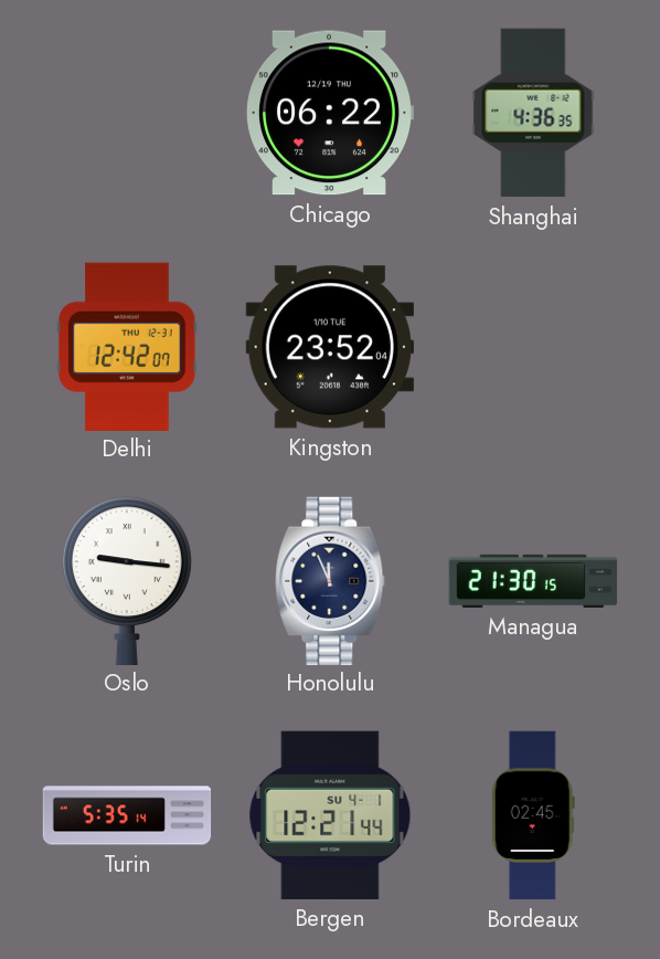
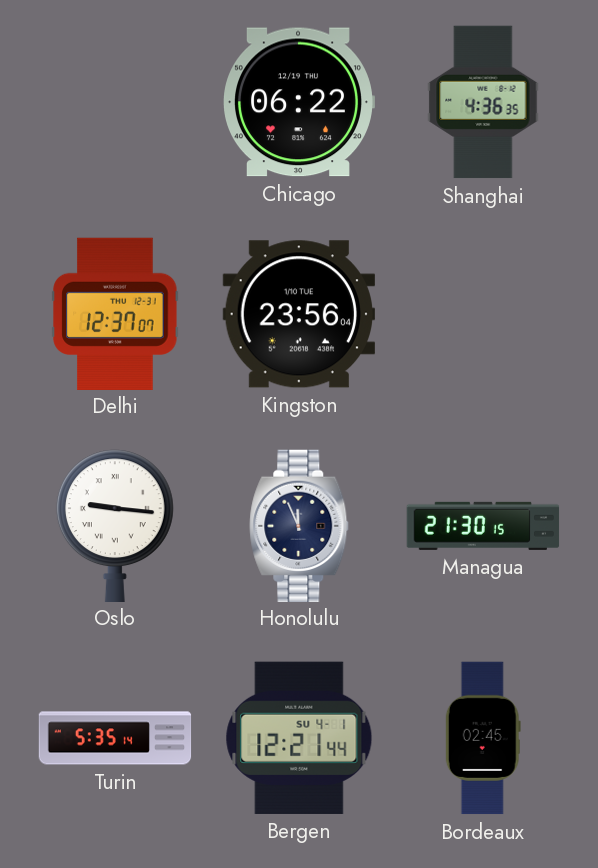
Delhi: 12:42 -> 12:37 (115, 313)
Kingston: 23:52 -> 23:56 (298, 314)
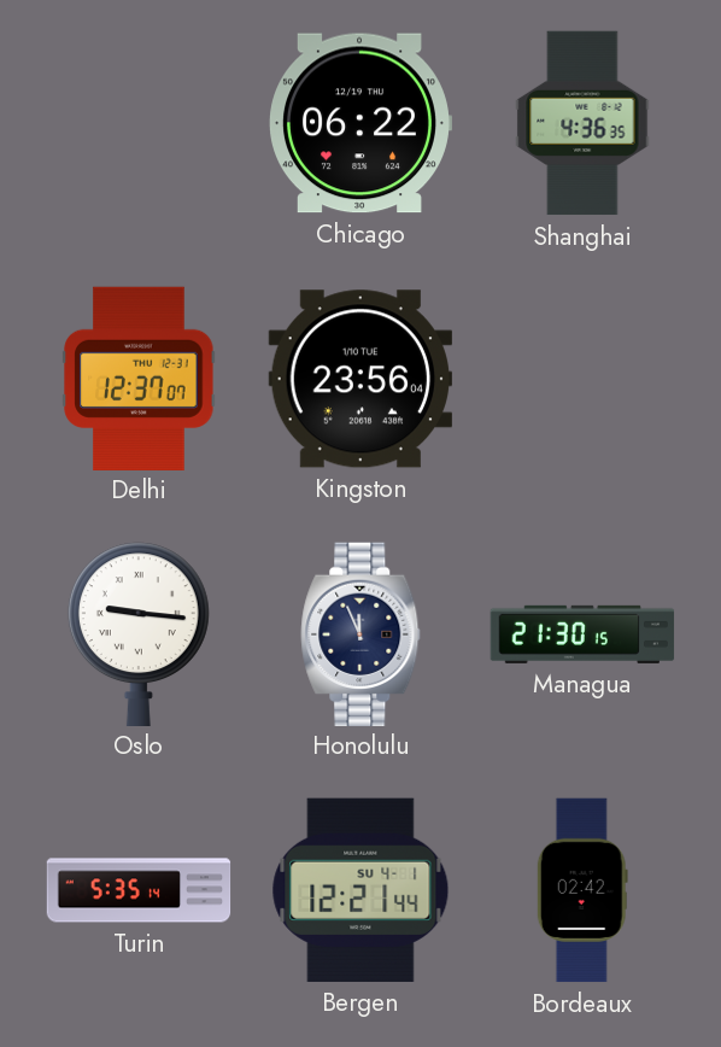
Bordeaux: 02:45 -> 02:42 (582, 890)
